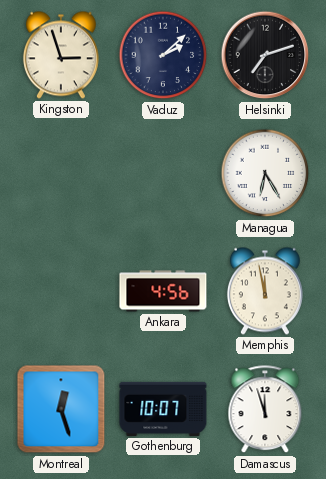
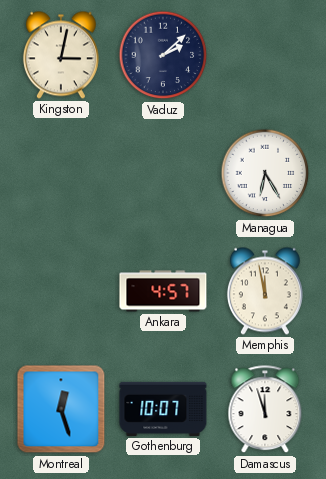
Kingston: 2:57 -> 3:02 (61, 55)
Helsinki: 7:12 -> none (265, 55)
Ankara: 4:56 -> 4:57 (163, 291)
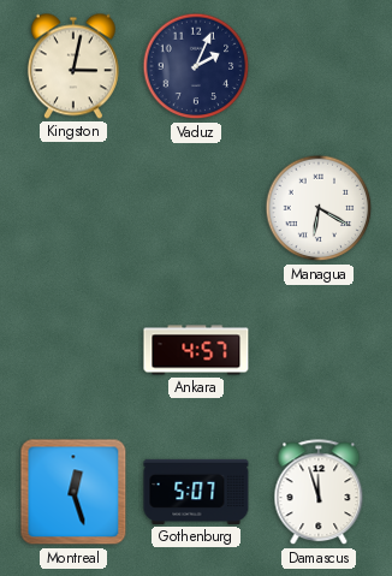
Vaduz: 2:08 -> 2:04 (196, 66)
Managua: 6:25 -> 6:20 (319, 208)
Memphis: 11:58 -> none (265, 291)
Gothenburg: 10:07 -> 5:07 (196, 492)
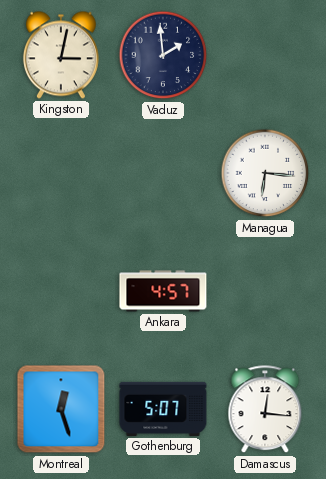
Vaduz: 2:04 -> 1:59 (163, 55)
Managua: 6:20 -> 6:16 (265, 173)
Damascus: 11:57 -> 12:16 (265, 410)
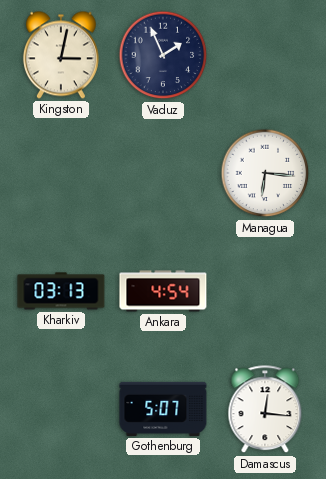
Vaduz: 1:59 -> 1:56 (163, 55)
Kharkiv: none -> 03:13 (61, 291)
Ankara: 4:57 -> 4:54 (163, 291)
Montreal: 12:27 -> none (61, 409)
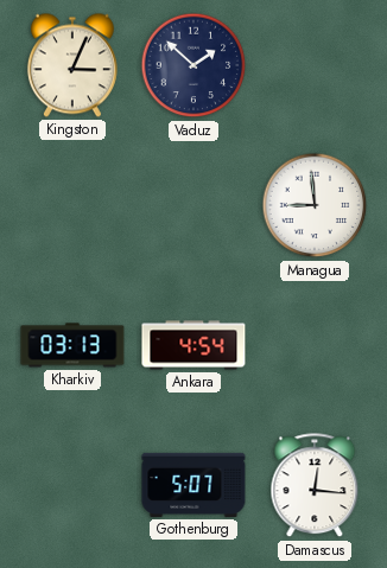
Kingston: 3:02 -> 3:04 (72, 65)
Vaduz: 1:56 -> 1:52 (193, 65)
Managua: 6:16 -> 8:59 (315, 205)
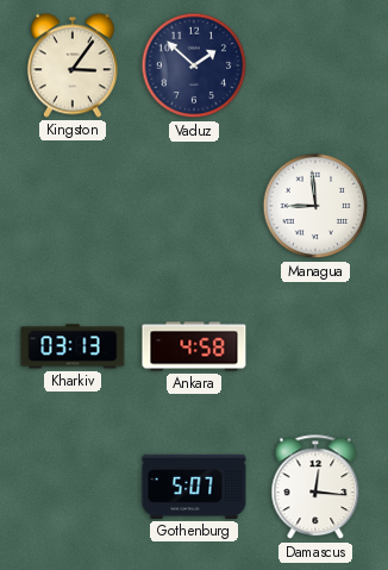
Kingston: 3:04 -> 3:06 (73, 65)
Ankara: 4:54 -> 4:58 (194, 346)
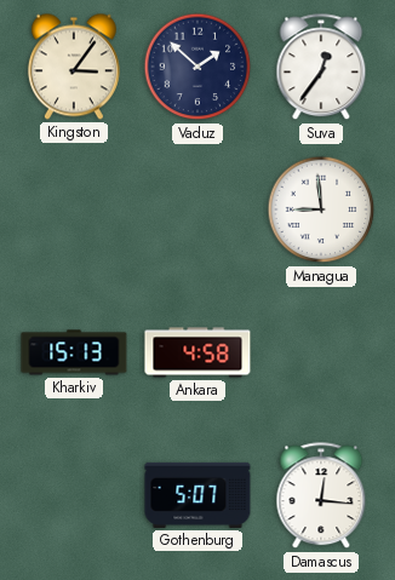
Suva: none -> 12:36 (321, 68)
Kharkiv: 03:13 -> 15:13 (74, 352)
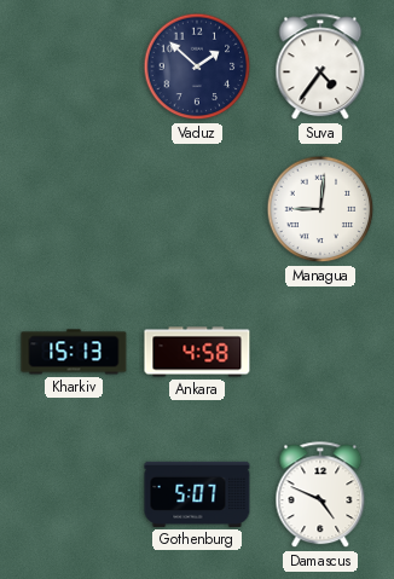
Kingston: 3:06 -> none (74, 67)
Suva: 12:36 -> 4:36 (320, 68)
Managua: 8:59 -> 9:01 (320, 209)
Damascus: 12:16 -> 4:49 (320, 496)
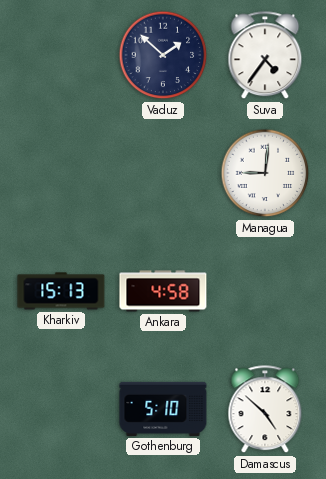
Gothenburg: 5:07 -> 5:10 (163, 409)
Damascus: 4:49 -> 4:52 (265, 410)
